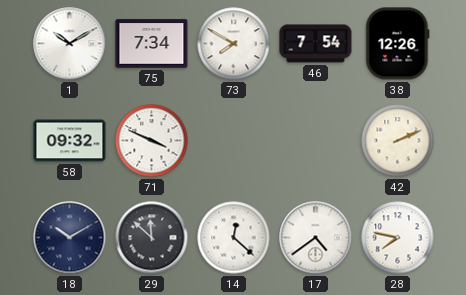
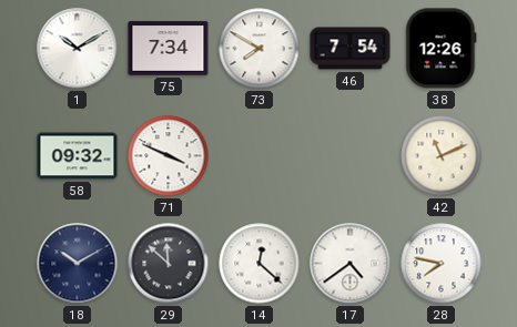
42: 2:11 -> 11:11 (442, 156)
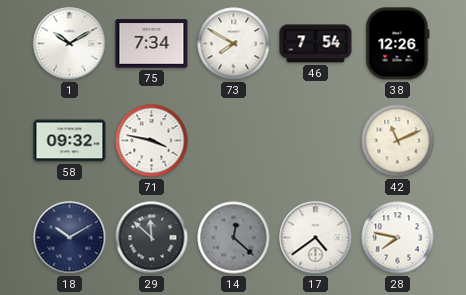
71: 3:49 -> 3:47 (152, 141)
14 dial: white -> grey (234, 238)
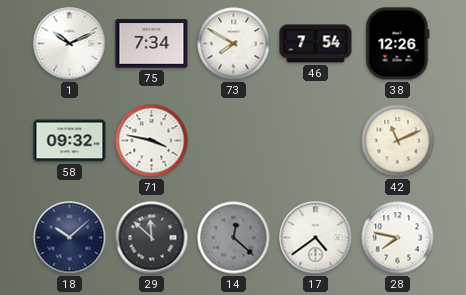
1: 10:10 -> 10:11 (70, 44)
18: 10:10 -> 10:08 (70, 238)
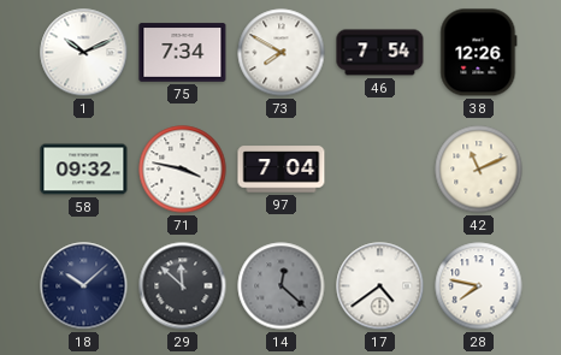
97: none -> 7:04 (282, 170)
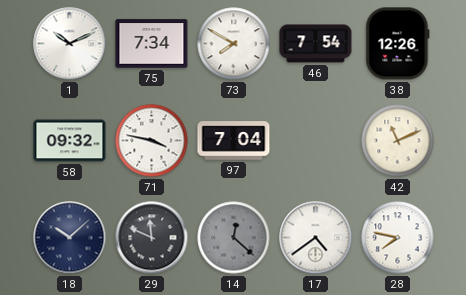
29: 11:52 -> 11:49 (152, 238)
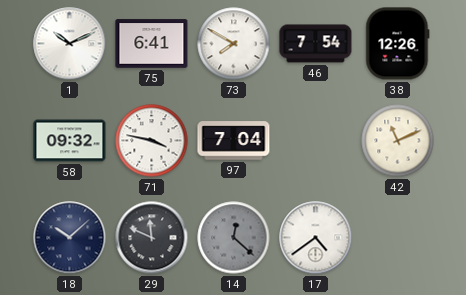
75: 7:34 -> 6:41 (152, 44)
28: 7:47 -> none (398, 238)
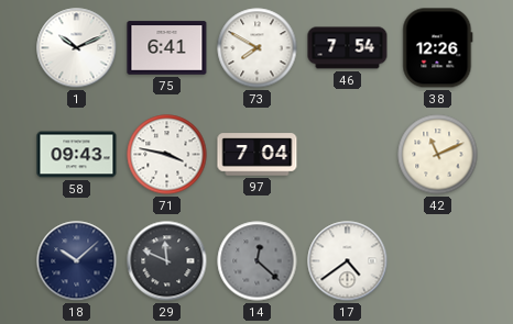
58: 09:32 -> 09:43 (77, 155)
